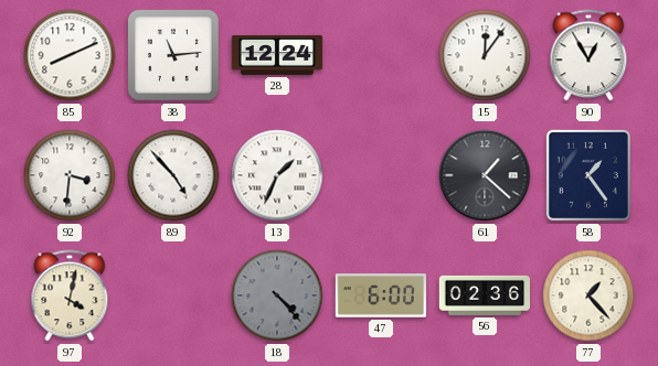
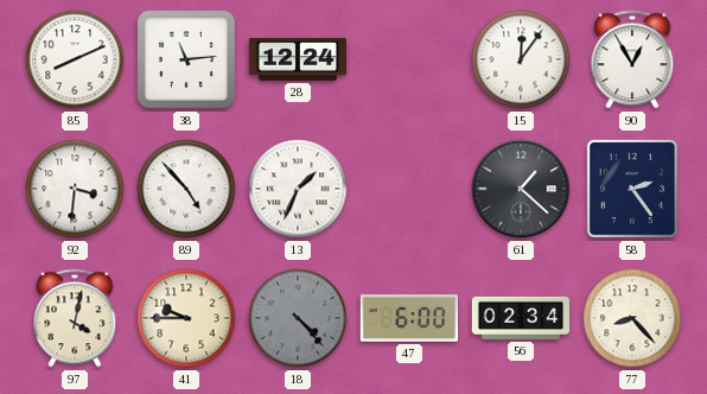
58: 1:24 -> 2:24 (632, 189)
41: none -> 9:45 (186, 318)
56: 02:36 -> 02:34 (520, 318)
77: 1:23 -> 8:23 (632, 318)
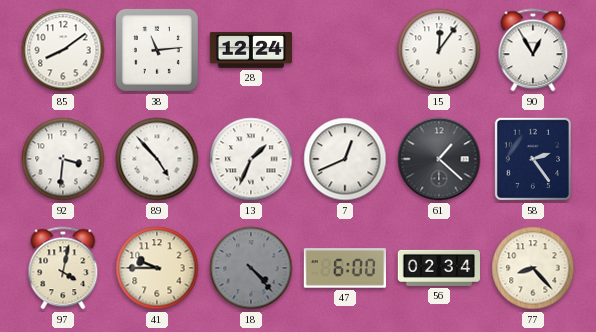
85: 8:11 -> 8:09 (63, 50)
7: none -> 12:41 (345, 159)
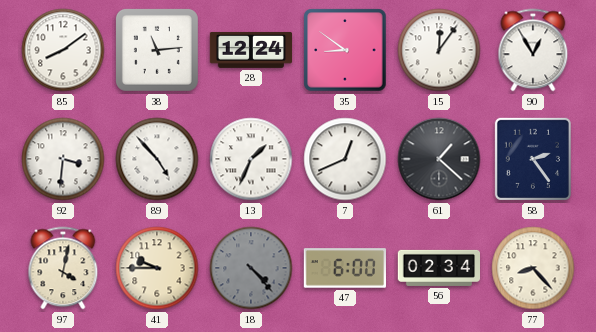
35: none -> 8:51 (345, 50)
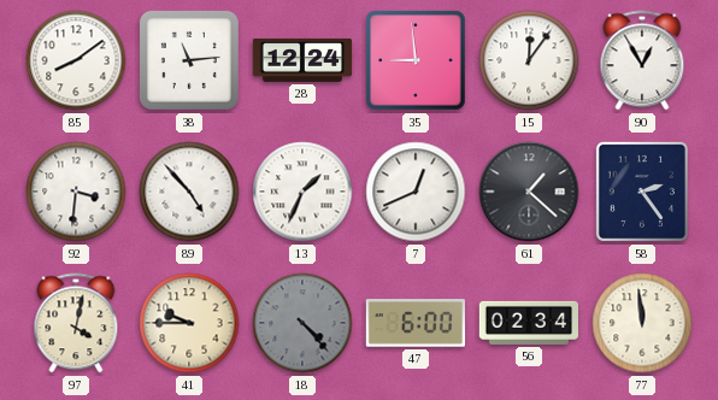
35: 8:51 -> 8:59 (416, 60)
77: 8:23 -> 11:59 (642, 323)
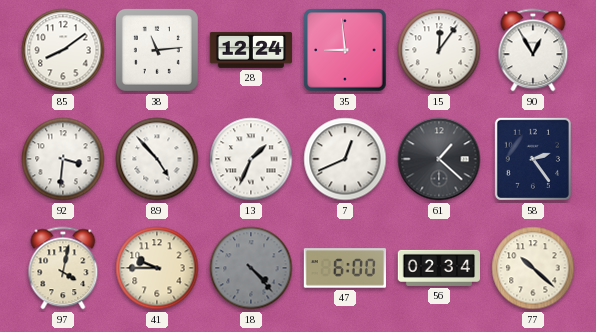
77: 11:59 -> 10:22 (533, 268)
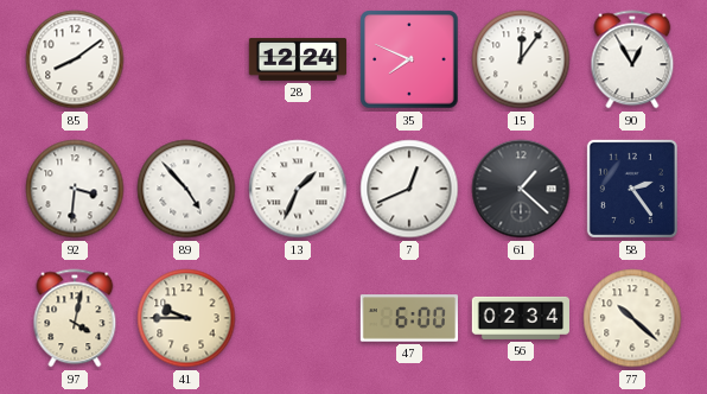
38: 11:14 -> none (157, 50)
35: 8:59 -> 7:49 (409, 59)
18: 4:23 -> none (251, 268)
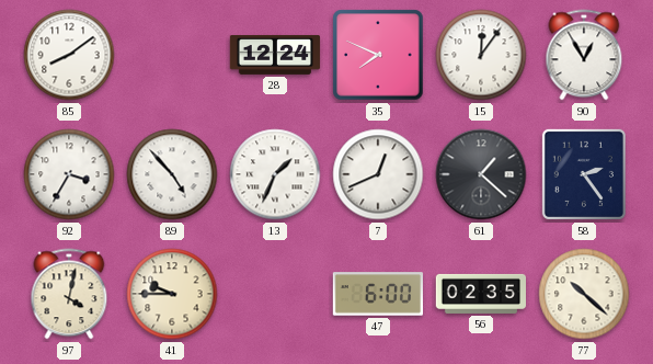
92: 3:31 -> 3:35 (69, 174)
56: 02:34 -> 02:35 (480, 294)
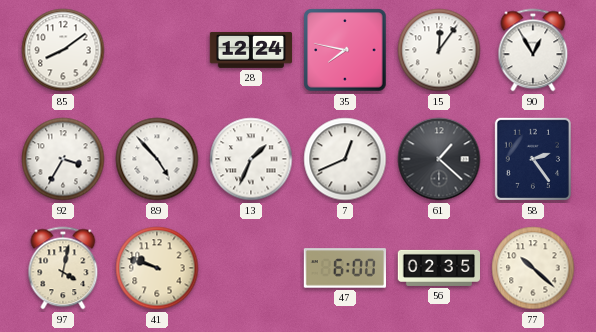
35: 7:49 -> 7:47 (345, 50)
41: 9:45 -> 9:48 (157, 268)
